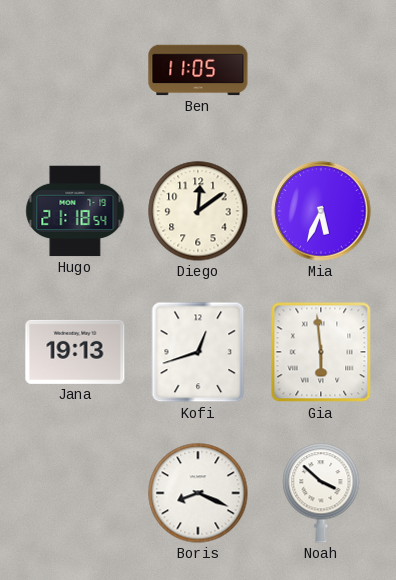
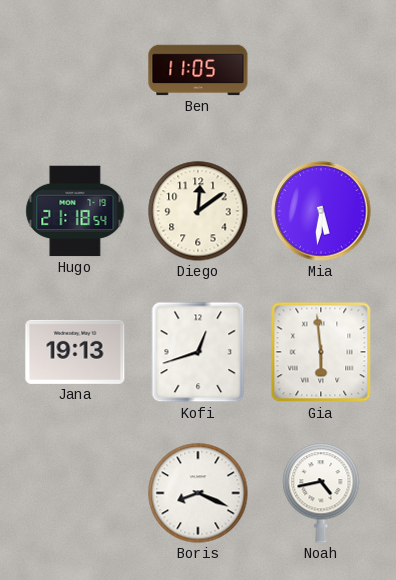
Mia: 5:34 -> 5:31 (321, 211)
Noah: 3:52 -> 4:43 (321, 493)
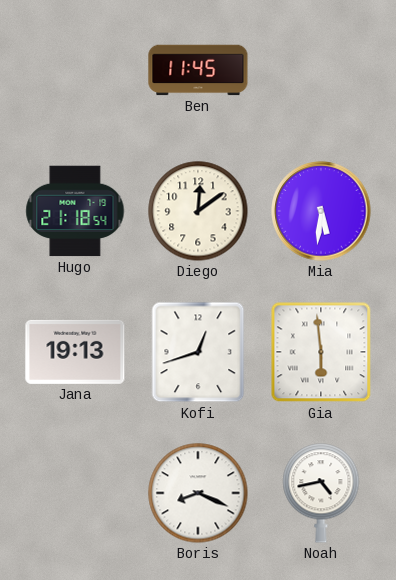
Ben: 11:05 -> 11:45 (198, 70)
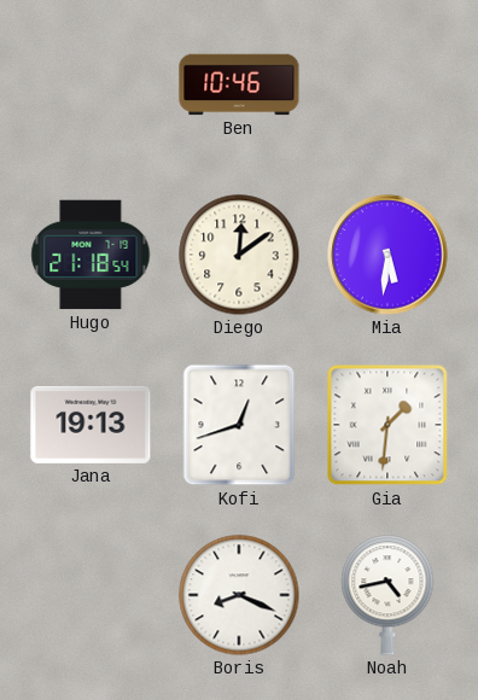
Ben: 11:45 -> 10:46 (239, 84)
Gia: 5:59 -> 1:31 (387, 425)
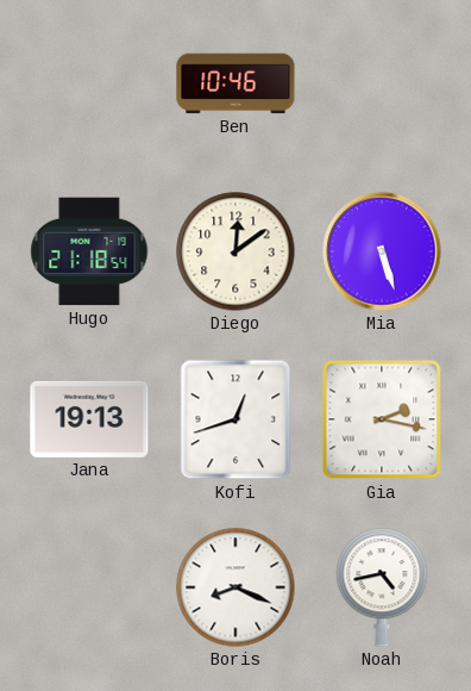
Mia: 5:31 -> 5:27 (382, 251)
Gia: 1:31 -> 2:17 (382, 419)
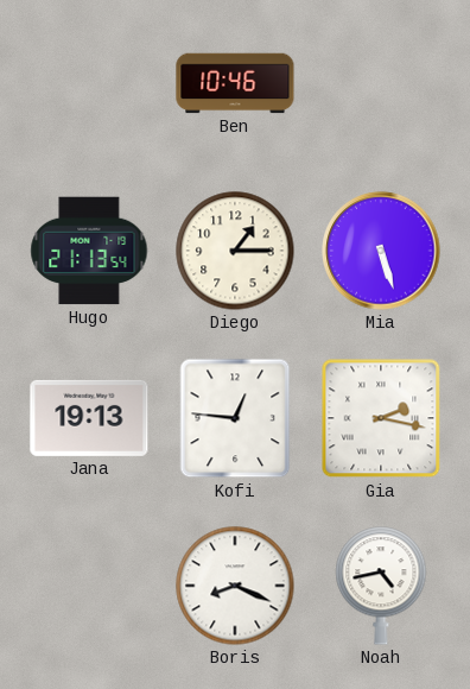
Hugo: 21:18 -> 21:13 (89, 251)
Diego: 12:09 -> 1:15 (235, 251)
Kofi: 12:42 -> 12:46 (235, 418)
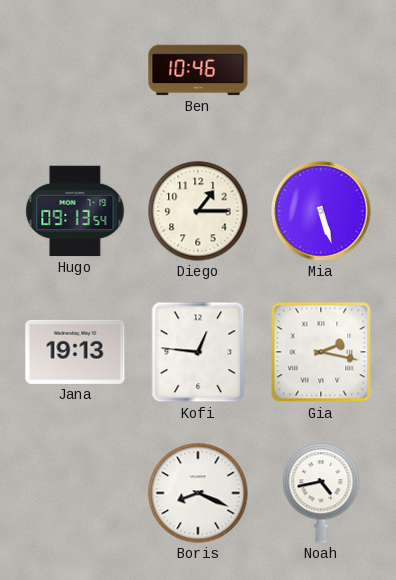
Hugo: 21:13 -> 09:13 (75, 211)
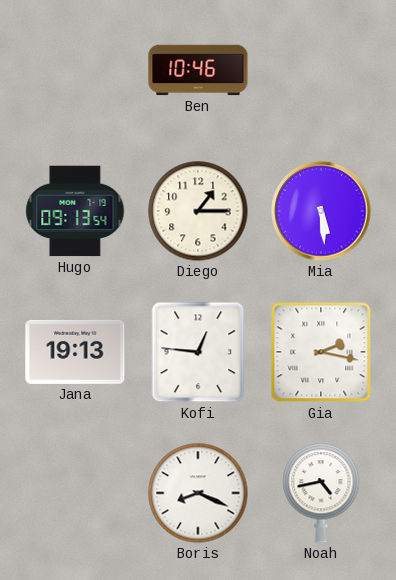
Mia: 5:27 -> 5:29 (321, 211)
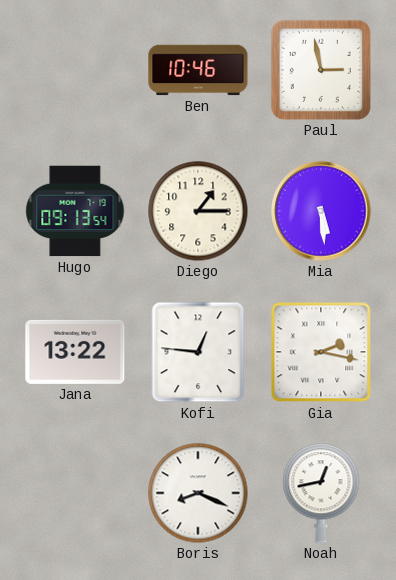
Paul: none -> 2:58 (321, 70)
Jana: 19:13 -> 13:22 (75, 352)
Noah: 4:43 -> 12:43 (321, 493)
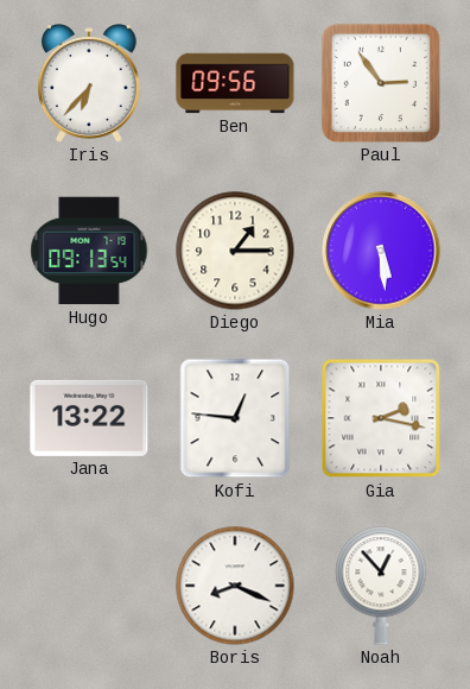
Iris: none -> 6:37 (89, 84)
Ben: 10:46 -> 09:56 (235, 83)
Paul: 2:58 -> 2:54 (381, 83)
Noah: 12:43 -> 12:53 (381, 586)
